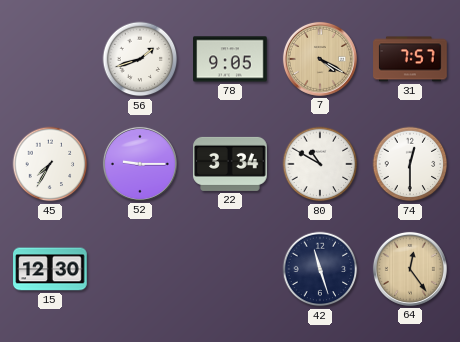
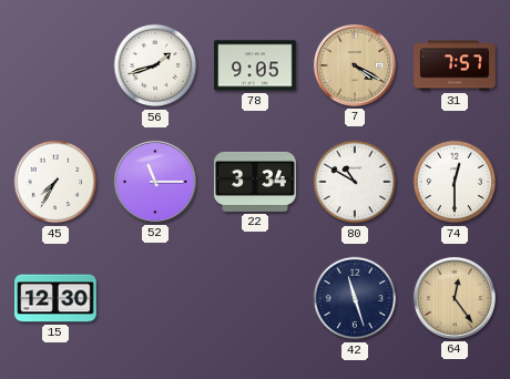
52: 9:15 -> 11:15 (155, 182)
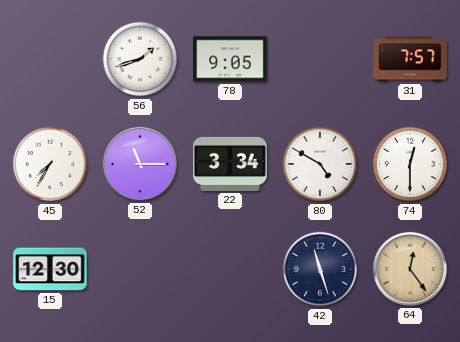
7: 4:20 -> none (355, 65)
80: 10:50 -> 4:50 (320, 164)
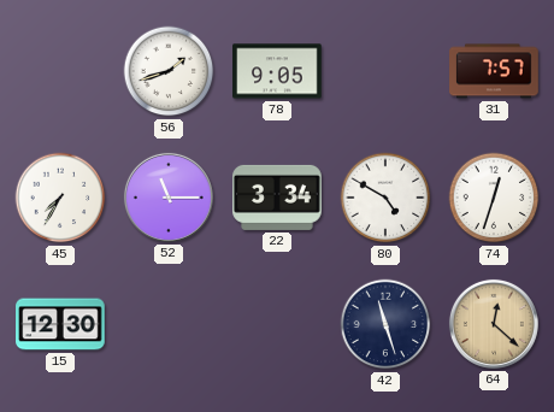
74: 12:30 -> 12:33 (494, 198)
64: 12:24 -> 12:22 (494, 324)
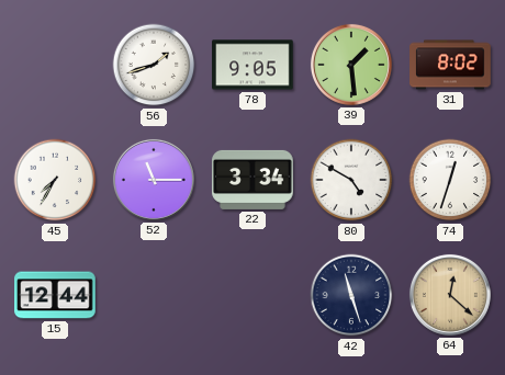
39: none -> 1:29 (351, 65)
31: 7:57 -> 8:02 (450, 65)
15: 12:30 -> 12:44 (55, 295)
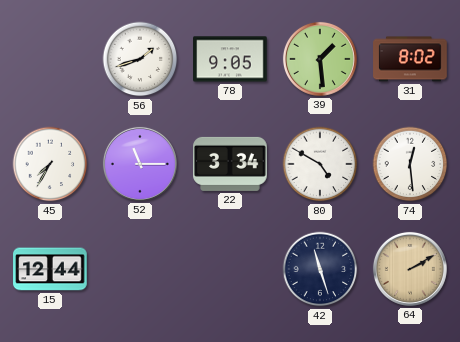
74: 12:33 -> 12:29 (410, 164)
64: 12:22 -> 2:10 (410, 269)
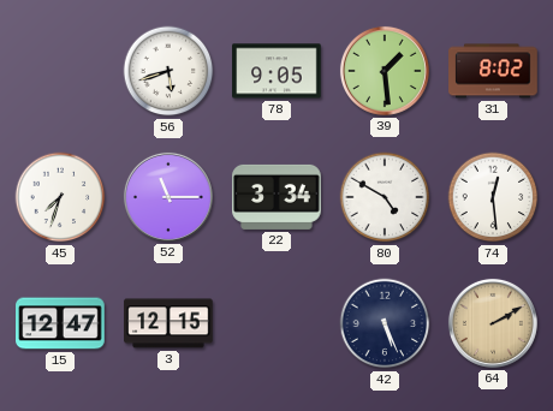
56: 1:42 -> 5:42 (168, 71)
45: 7:35 -> 7:33 (60, 197)
15: 12:44 -> 12:47 (60, 323)
3: none -> 12:15 (168, 323)
42: 11:27 -> 5:26 (385, 323)
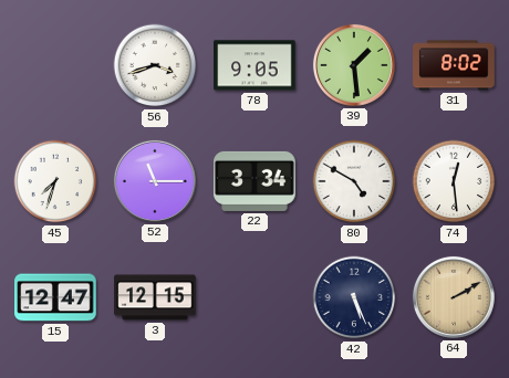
56: 5:42 -> 3:42 (155, 65)
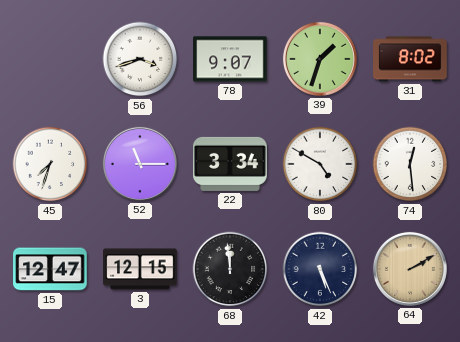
78: 9:05 -> 9:07 (230, 59)
39: 1:29 -> 1:33 (320, 59)
68: none -> 11:59 (230, 269)
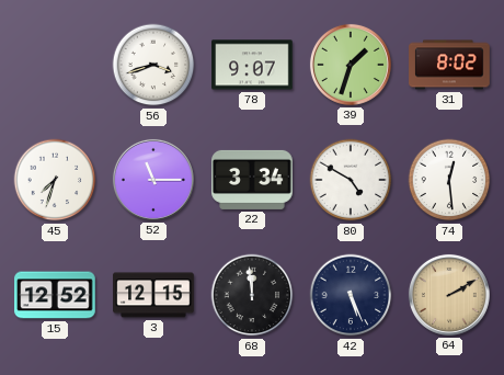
15: 12:47 -> 12:52 (55, 295)
